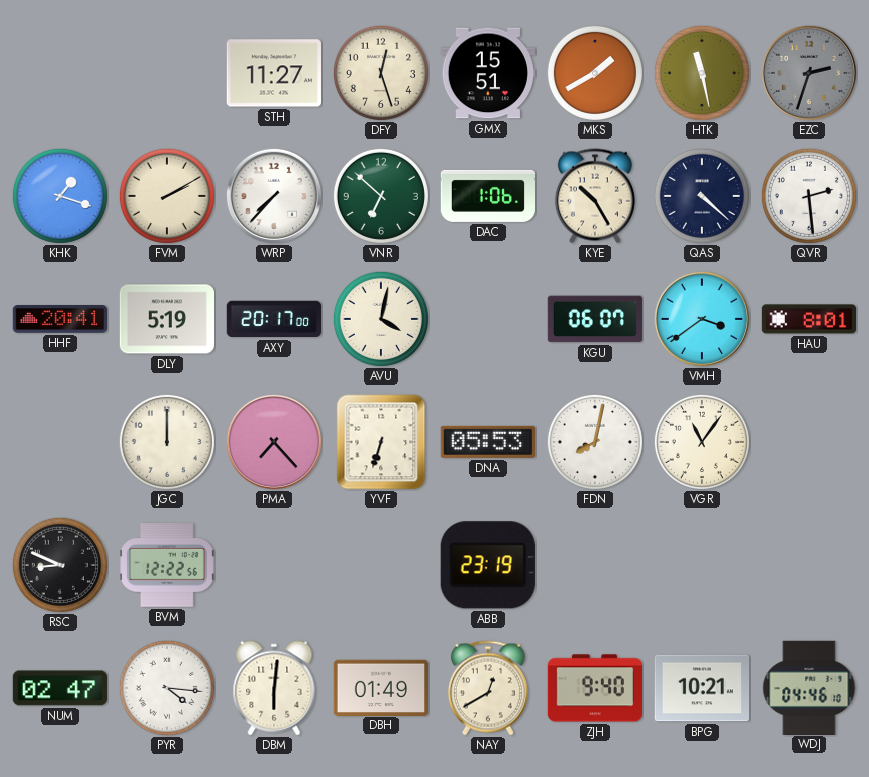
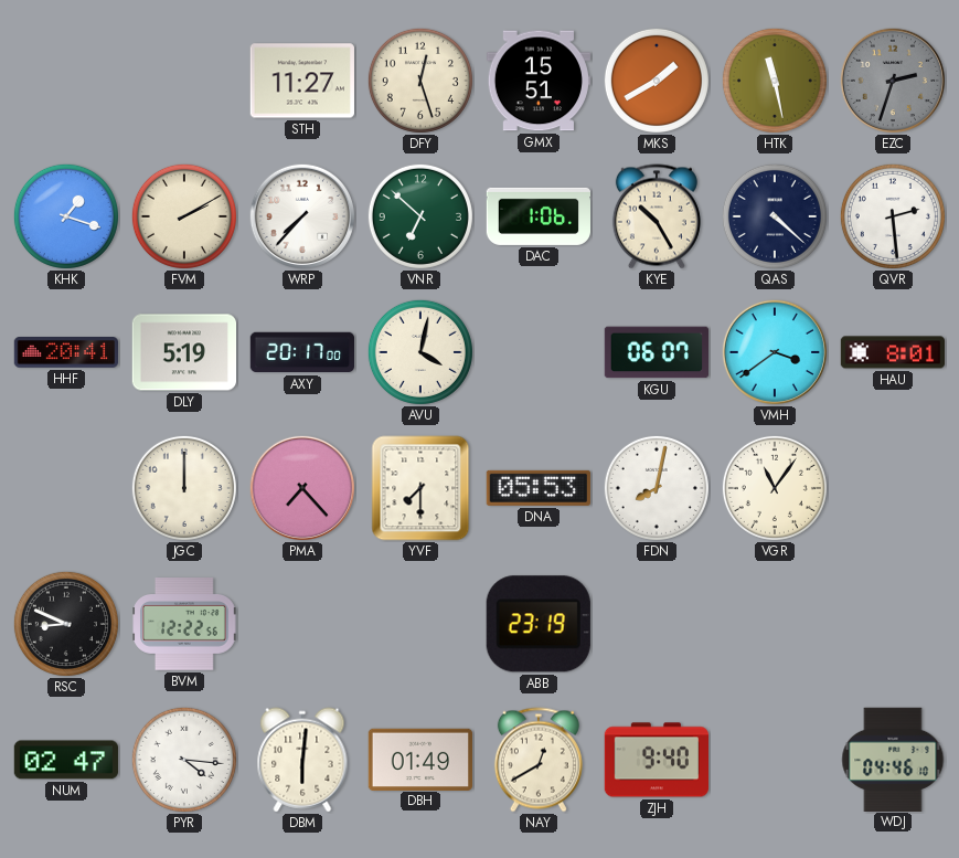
YVF: 6:33 -> 7:30 (420, 488)
BPG: 10:21 -> none (701, 688)
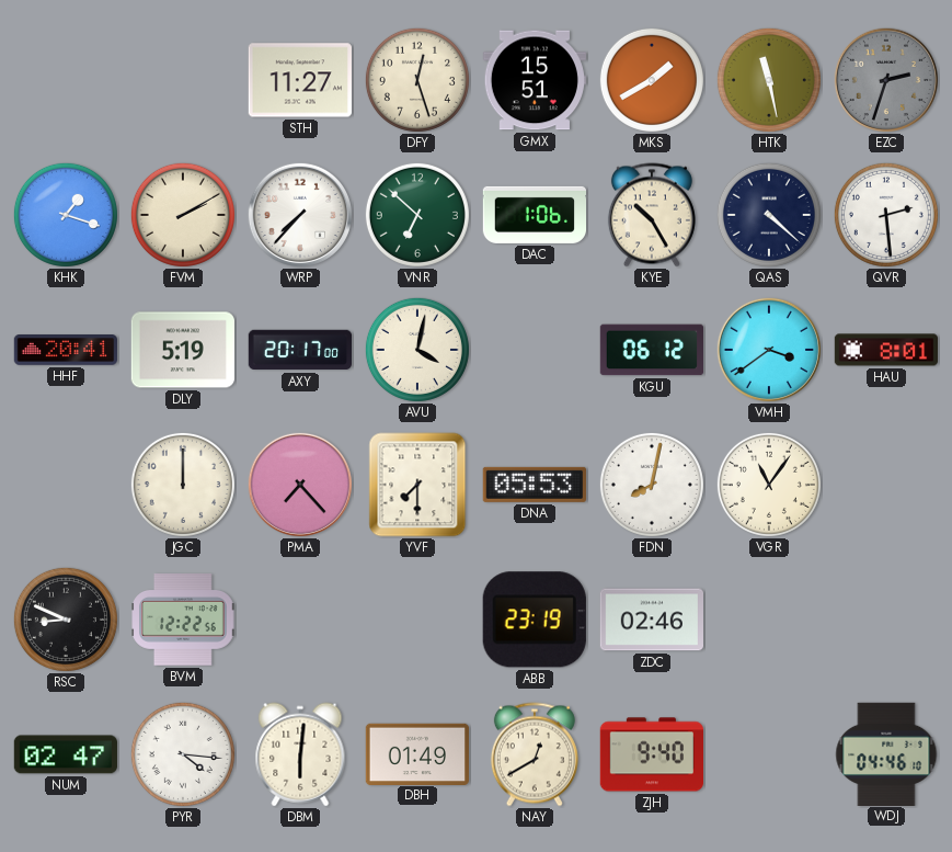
KGU: 06:07 -> 06:12 (651, 350)
ZDC: none -> 02:46 (651, 620)
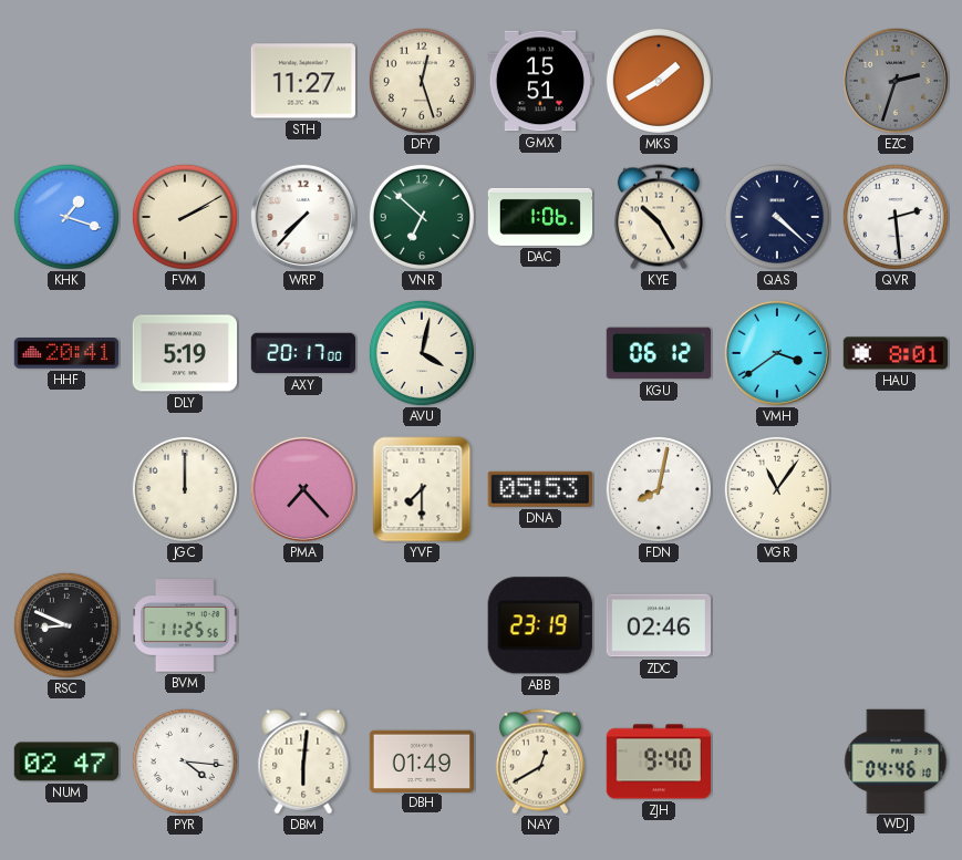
HTK: 11:28 -> none (769, 80)
BVM: 12:22 -> 11:25 (185, 625)
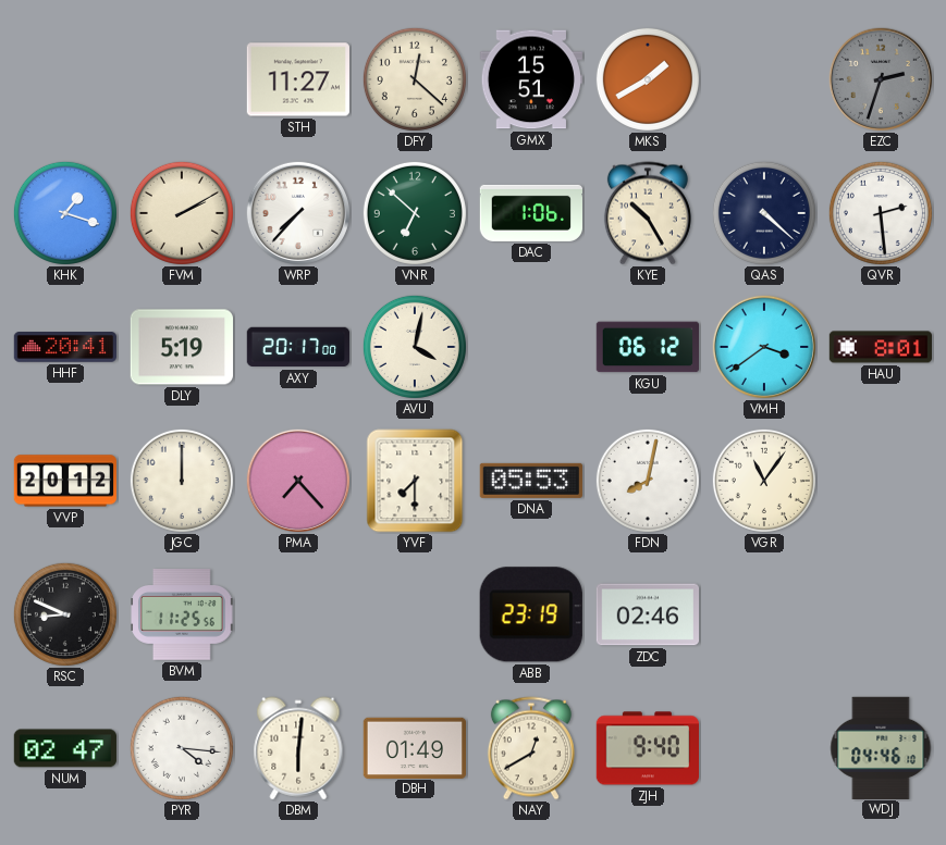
DFY: 12:27 -> 12:22 (415, 79)
VVP: none -> 20:12 (65, 481)
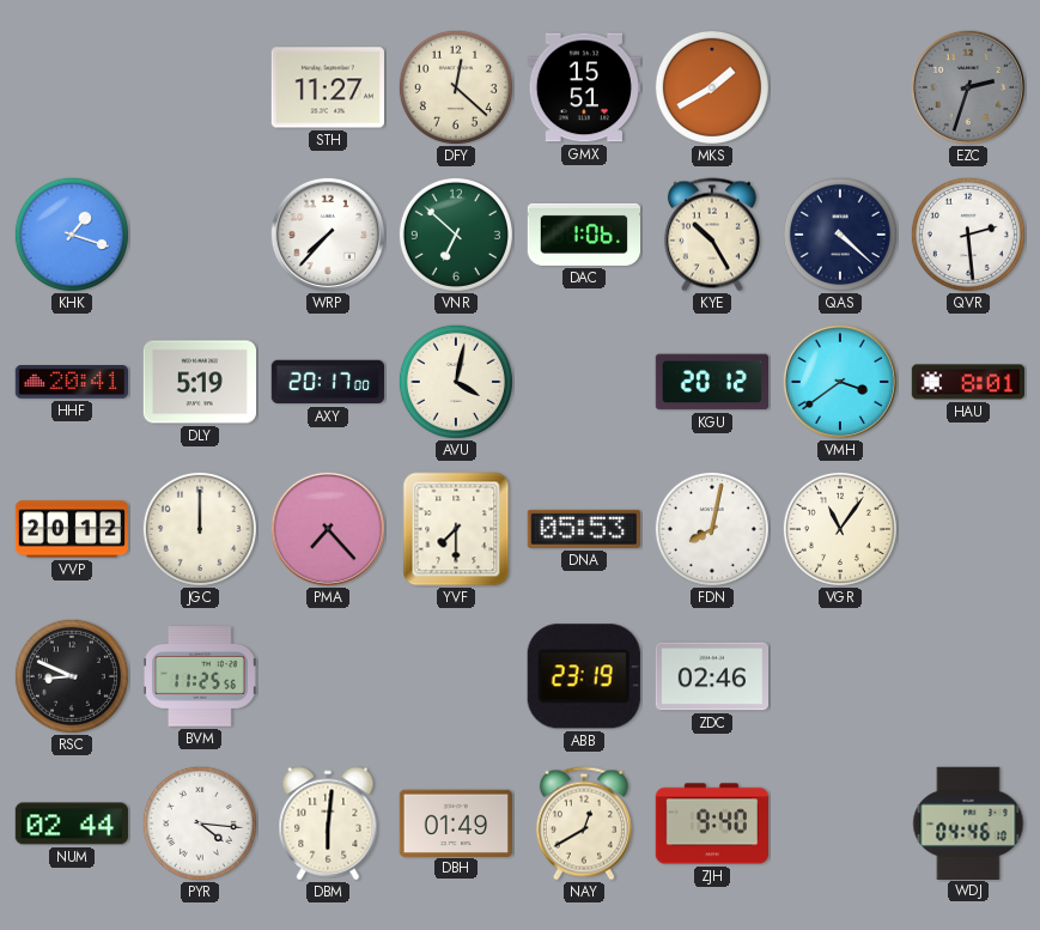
FVM: 2:10 -> none (182, 213)
KGU: 06:12 -> 20:12 (711, 382)
NUM: 02:47 -> 02:44 (72, 823)
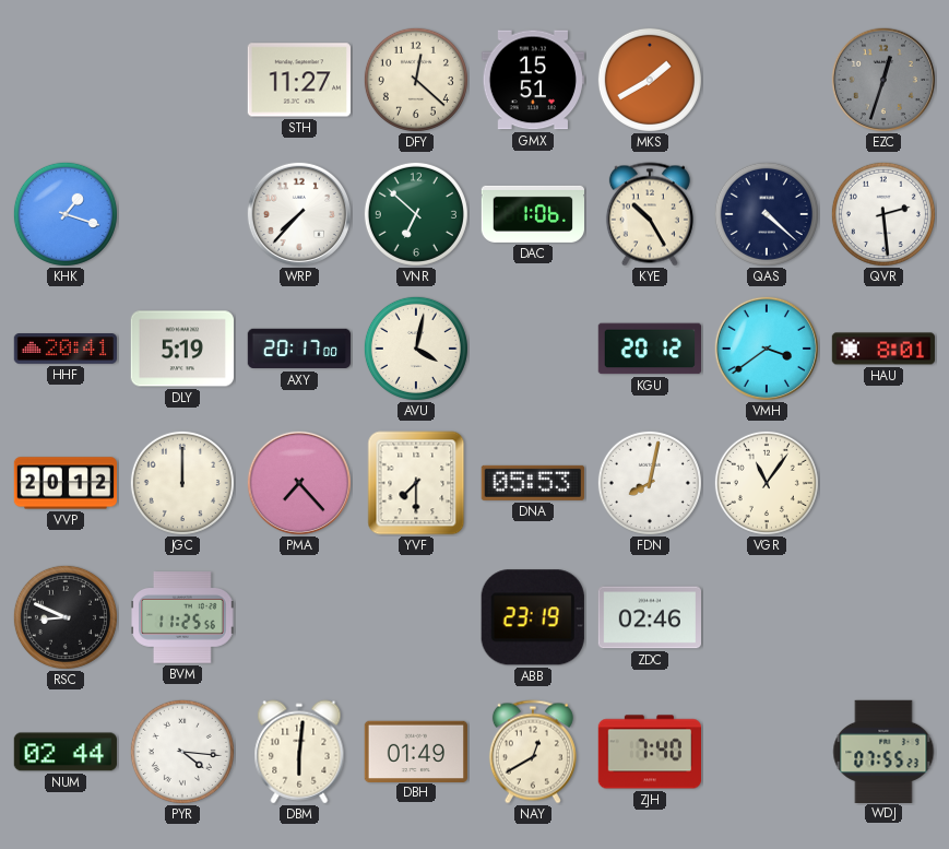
EZC: 2:33 -> 12:33 (882, 79)
ZJH: 9:40 -> 7:40 (649, 752)
WDJ: 04:46 -> 07:55 (883, 751)
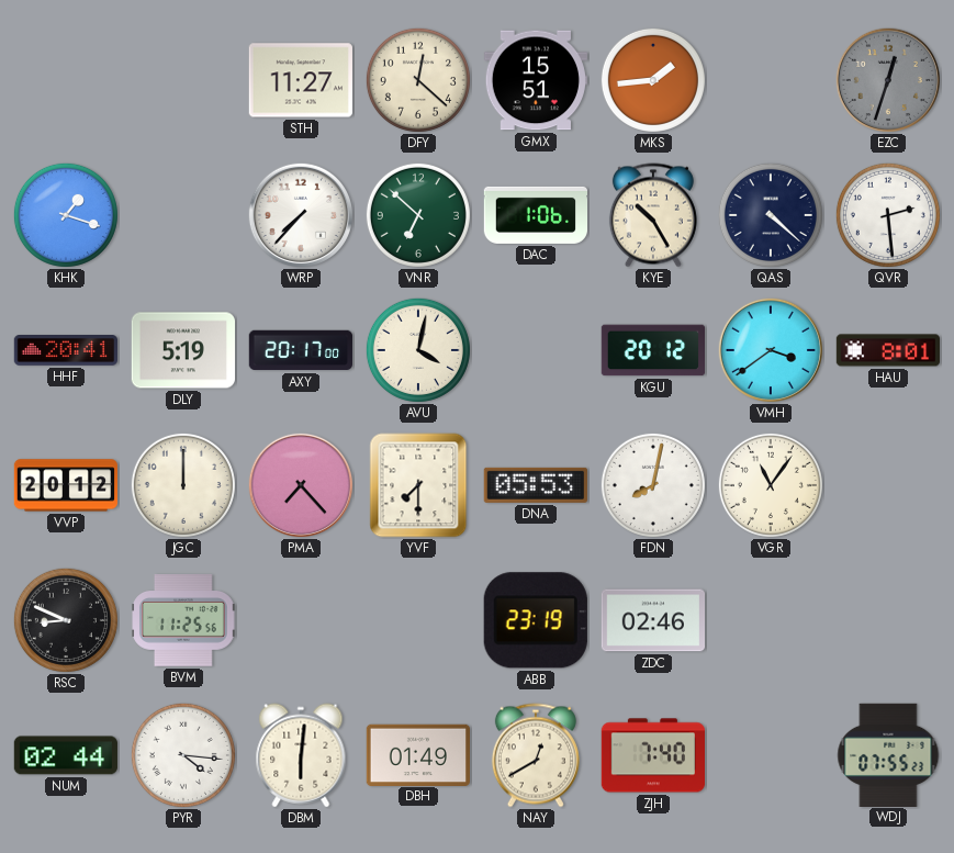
MKS: 1:40 -> 1:44 (653, 80)
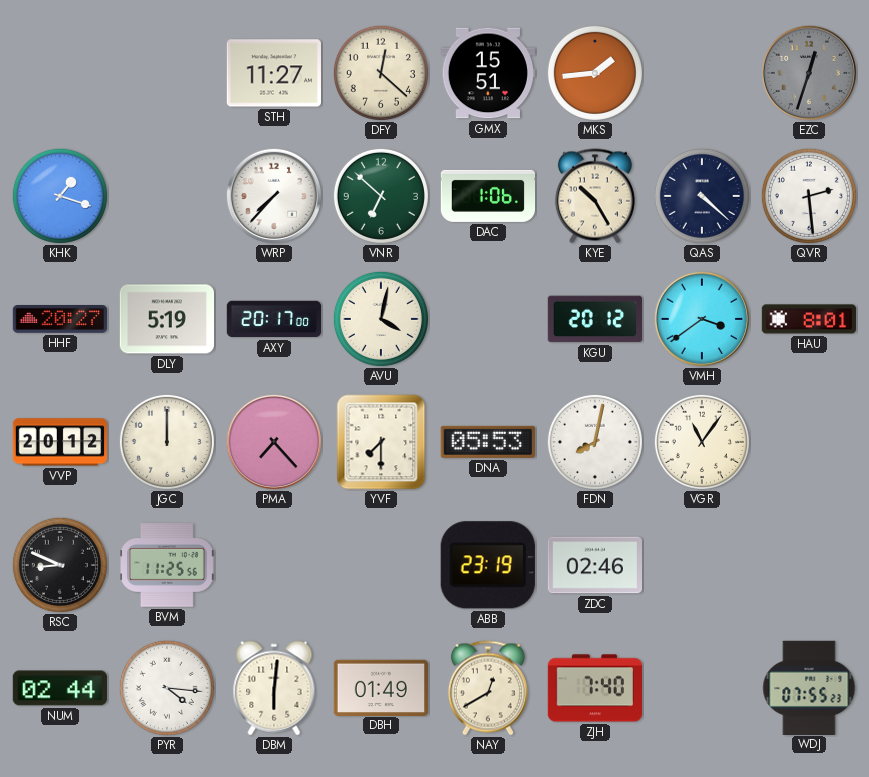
HHF: 20:41 -> 20:27 (59, 320)
